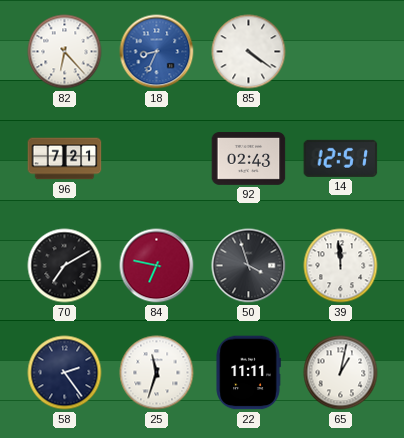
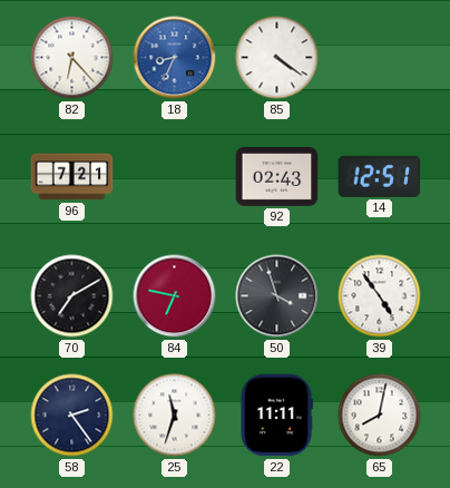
39: 11:59 -> 4:54 (380, 296)
65: 1:02 -> 8:02 (380, 416)
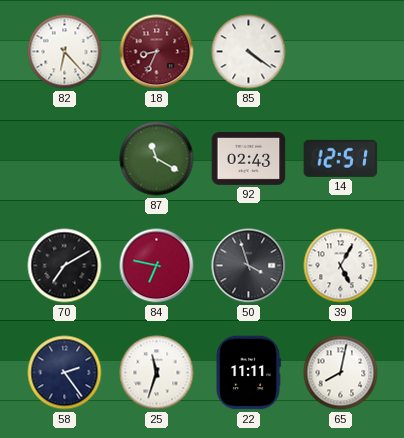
18 dial: blue -> burgundy (157, 52)
96: 7:21 -> none (72, 177)
87: none -> 11:20 (157, 159)
39: 4:54 -> 5:05 (341, 266)
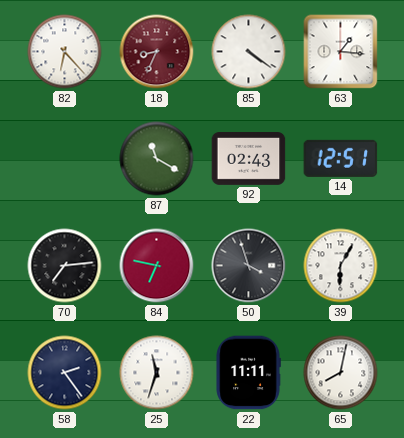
63: none -> 1:16 (341, 52)
70: 7:10 -> 7:14 (65, 266)
39: 5:05 -> 6:05 (341, 266)
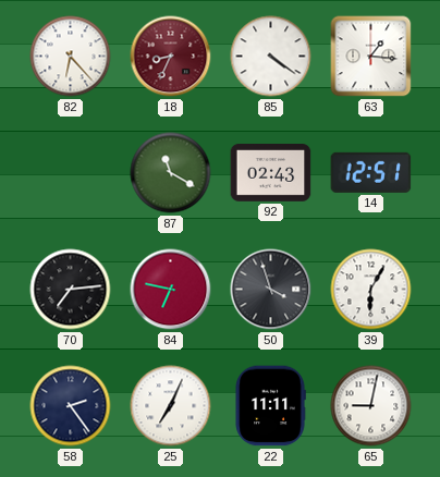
25: 11:33 -> 7:04 (171, 406)
65: 8:02 -> 9:02 (371, 406)
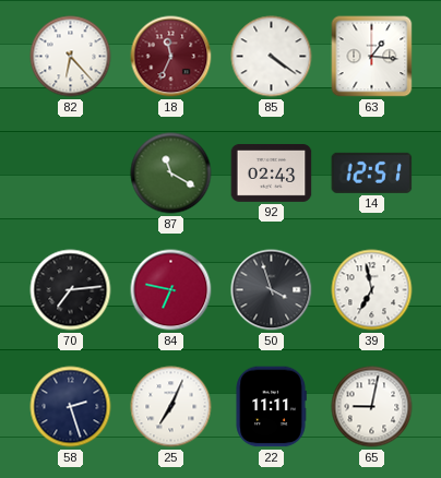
18: 8:34 -> 11:34 (171, 57)
39: 6:05 -> 6:58 (372, 290)
58: 2:24 -> 2:27 (71, 407)
